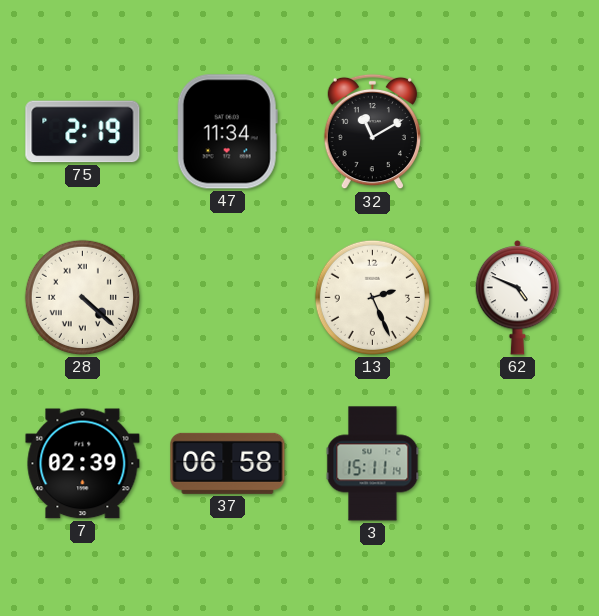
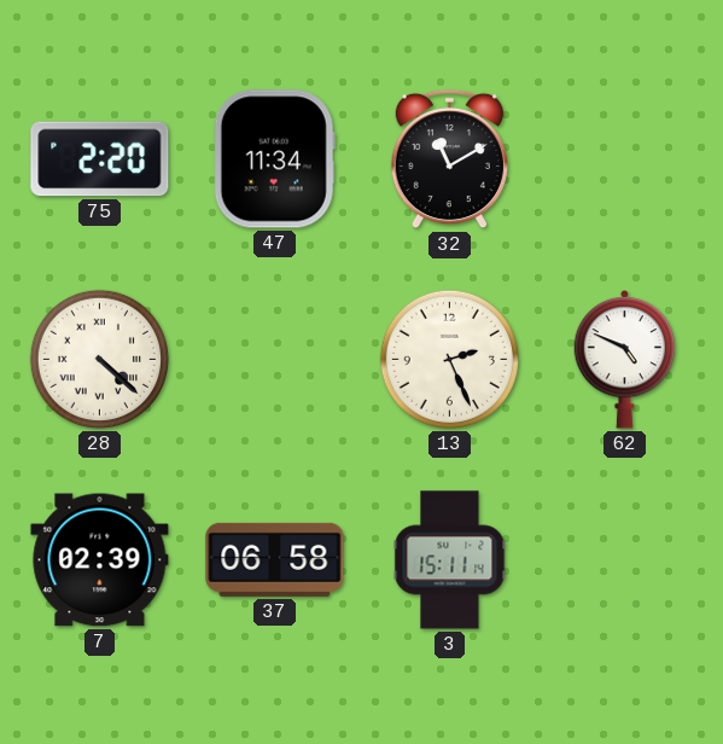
75: 2:19 -> 2:20 (100, 159)
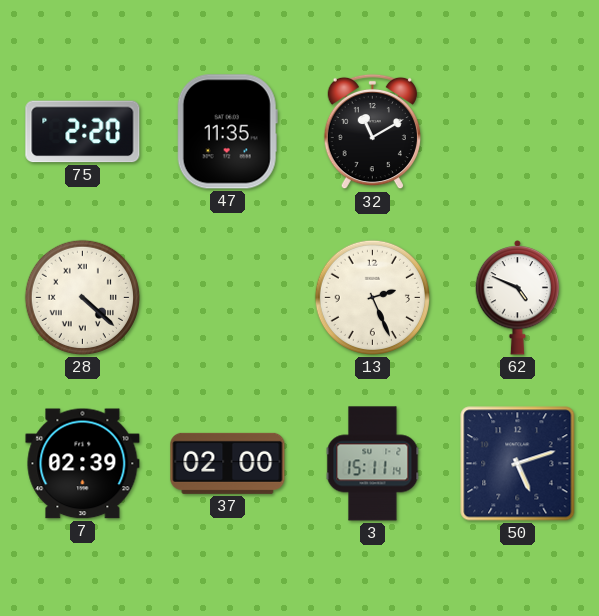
47: 11:34 -> 11:35 (227, 132)
37: 06:58 -> 02:00 (228, 463)
50: none -> 5:12 (518, 464)
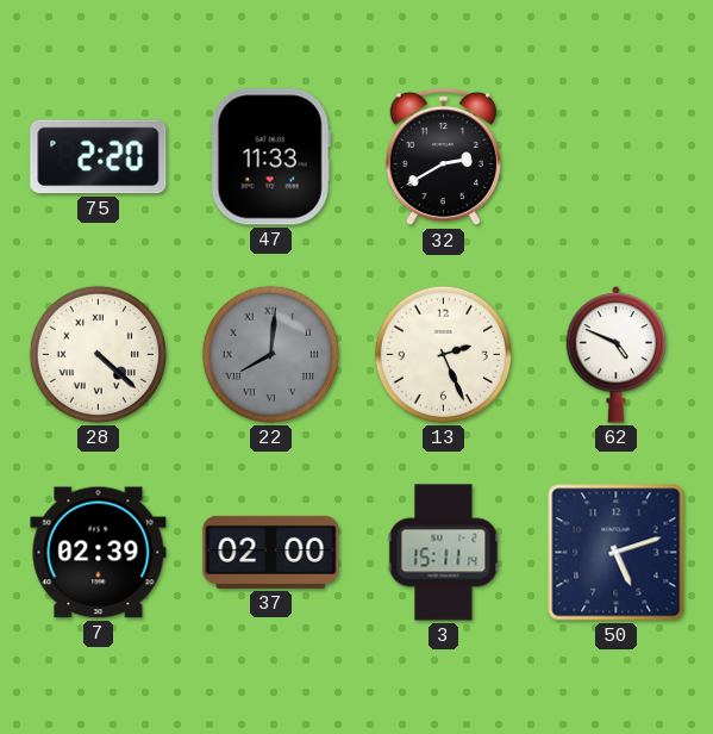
47: 11:35 -> 11:33 (270, 157)
32: 11:10 -> 2:40 (443, 157)
22: none -> 8:01 (270, 354)
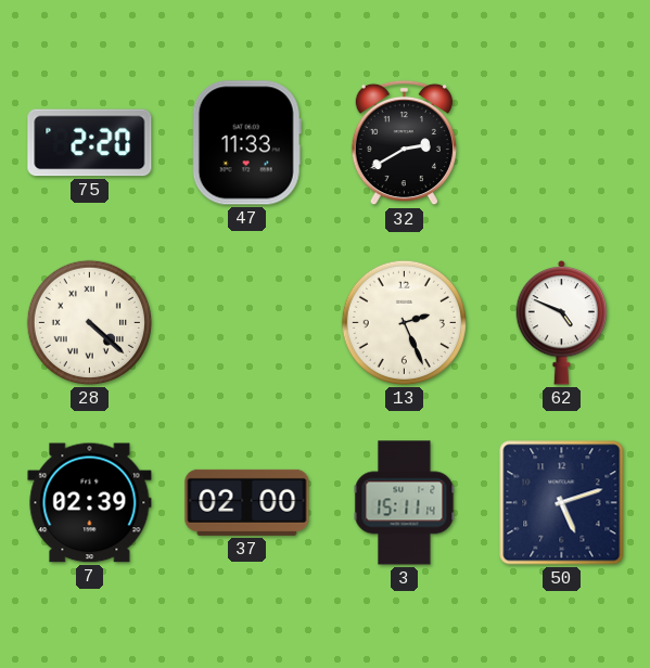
22: 8:01 -> none (270, 354)
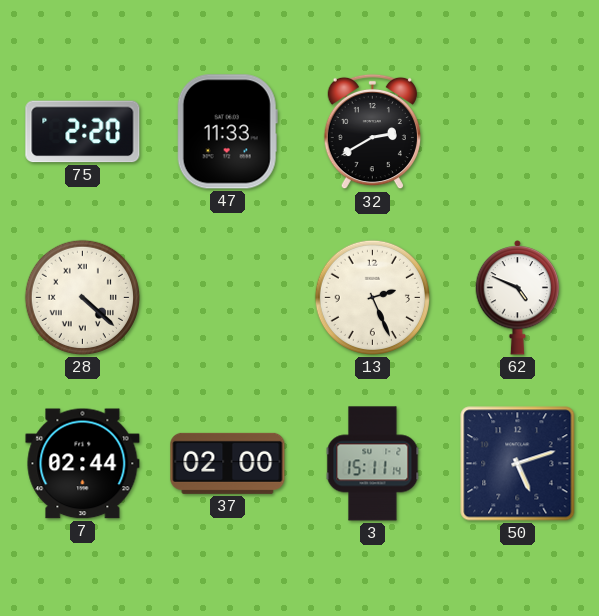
7: 02:39 -> 02:44 (83, 464)
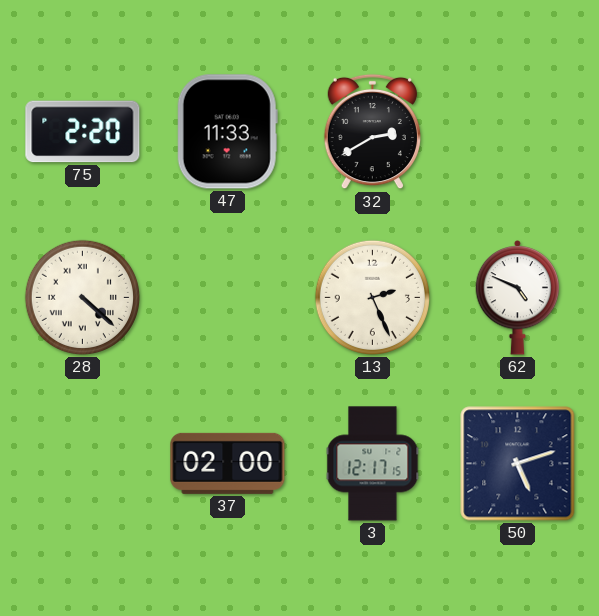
7: 02:44 -> none (83, 464)
3: 15:11 -> 12:17 (373, 464)
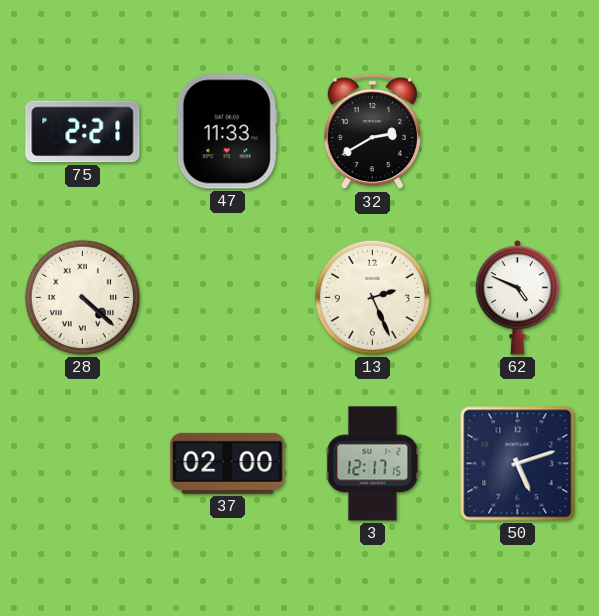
75: 2:20 -> 2:21 (83, 132)
